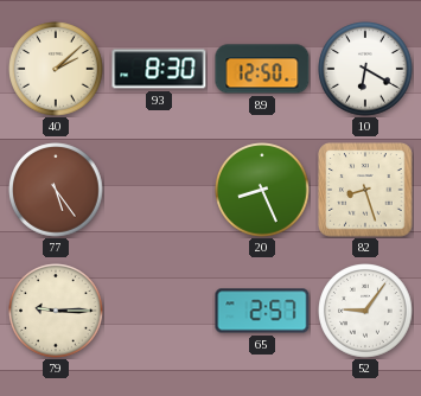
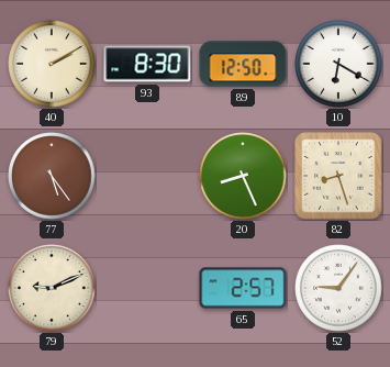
40: 2:08 -> 2:10 (52, 64)
79: 9:15 -> 9:11 (52, 288)
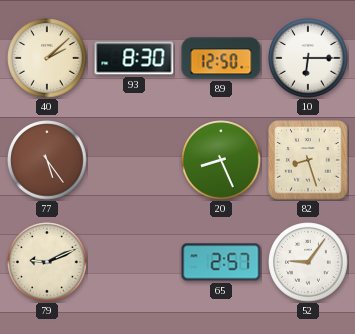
40: 2:10 -> 2:08 (47, 58)
10: 6:20 -> 6:15 (308, 58)
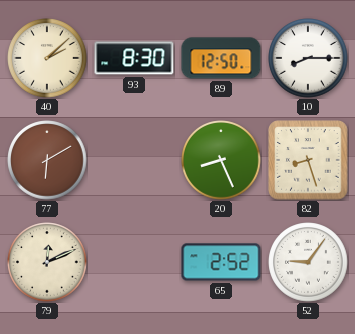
10: 6:15 -> 8:15 (308, 58)
77: 5:24 -> 6:10 (47, 160)
79: 9:11 -> 12:11 (47, 262)
65: 2:57 -> 2:52 (221, 262)
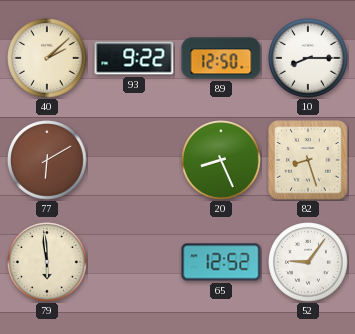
93: 8:30 -> 9:22 (134, 58)
79: 12:11 -> 5:59 (47, 262)
65: 2:52 -> 12:52 (221, 262)
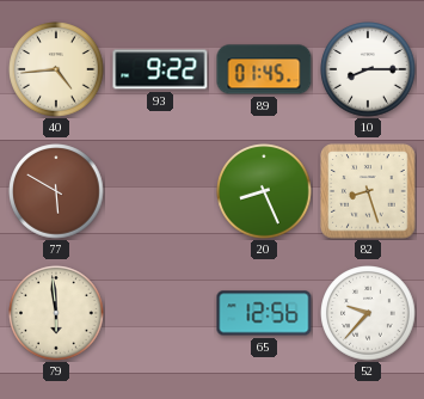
40: 2:08 -> 4:44 (56, 69)
89: 12:50 -> 01:45 (264, 69)
77: 6:10 -> 5:50 (56, 191)
65: 12:52 -> 12:56 (264, 313)
52: 9:06 -> 9:37 (368, 313)
